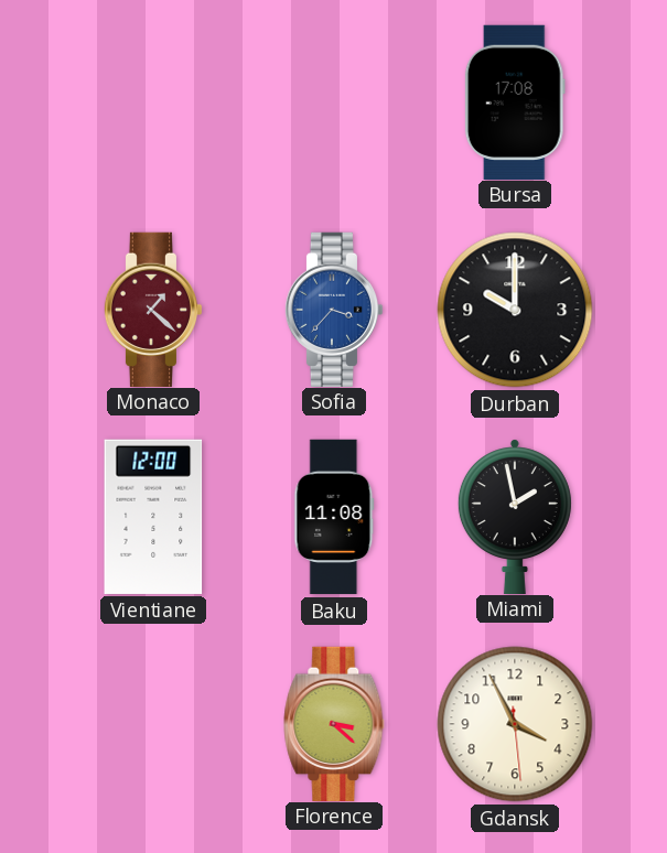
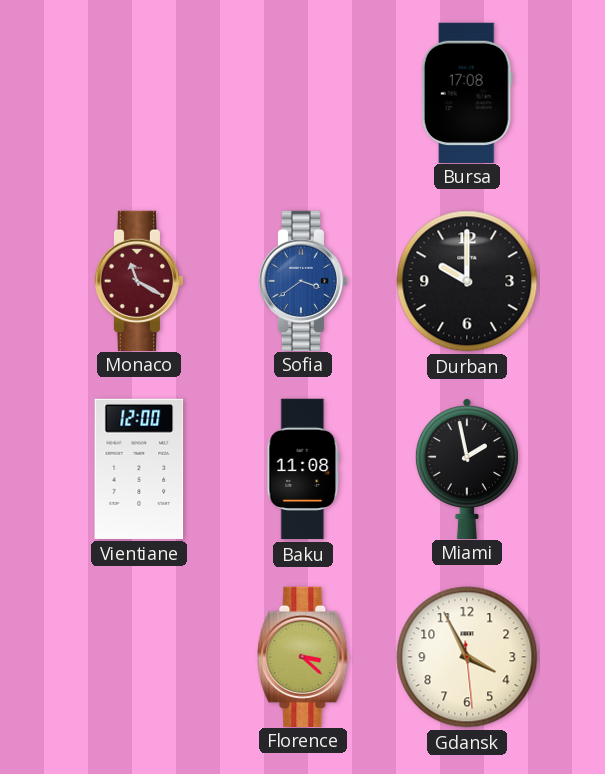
Monaco: 1:22 -> 11:20 (139, 280)
Sofia: 3:37 -> 3:39 (303, 280)
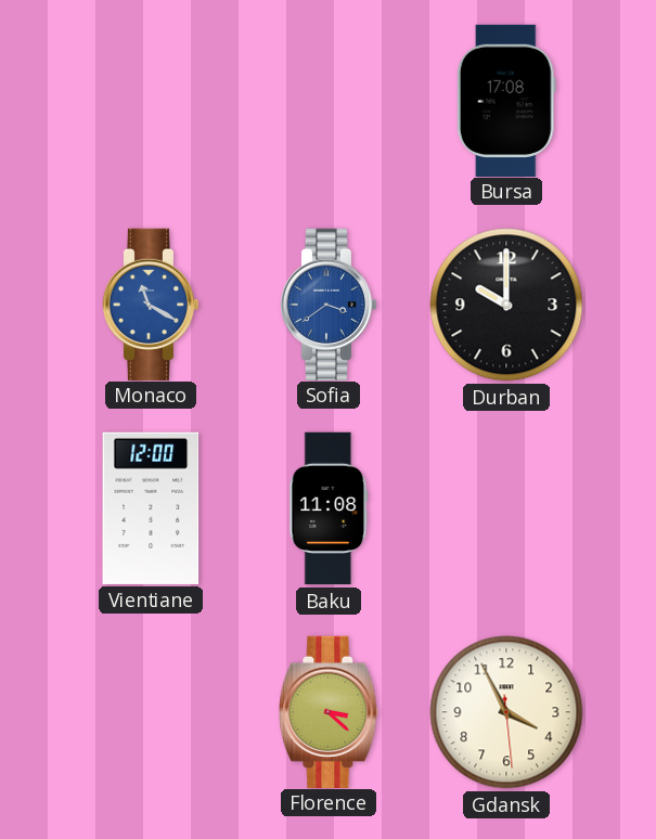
Monaco dial: burgundy -> blue (151, 304)
Miami: 1:58 -> none (467, 468)
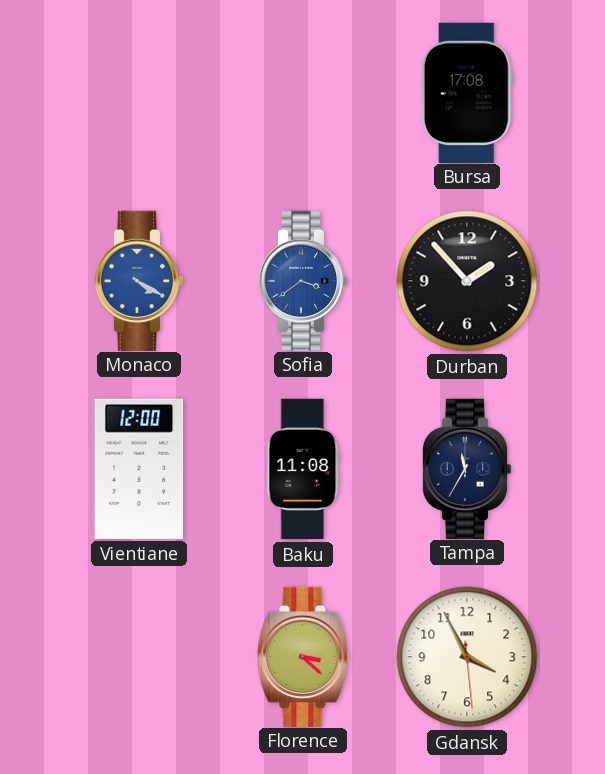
Monaco: 11:20 -> 4:20 (139, 280)
Durban: 10:00 -> 1:53 (467, 281)
Tampa: none -> 11:35 (467, 468)
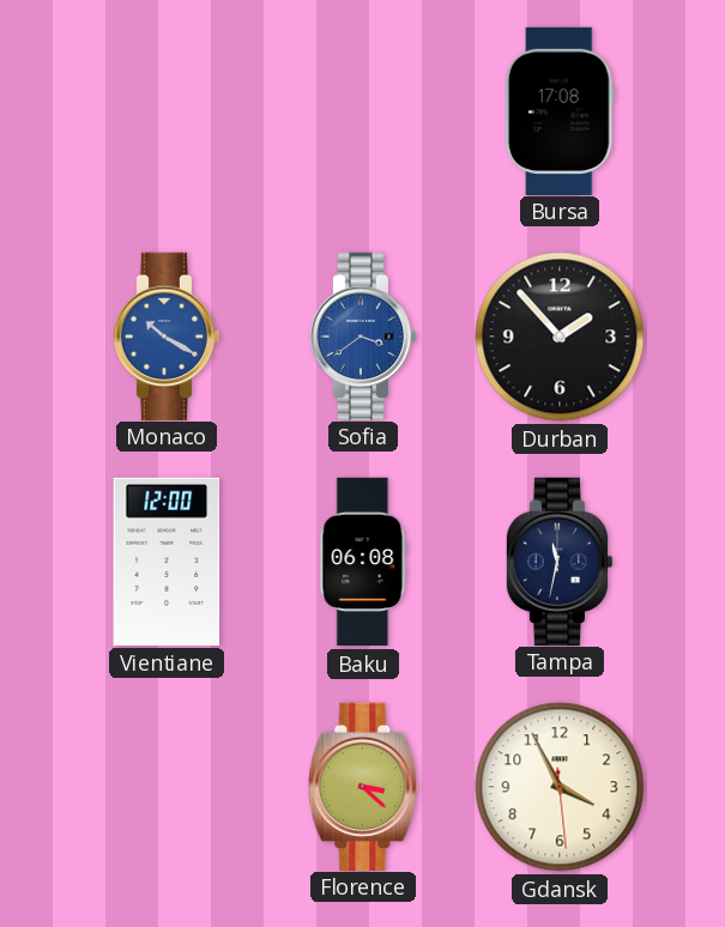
Monaco: 4:20 -> 10:20 (167, 335)
Baku: 11:08 -> 06:08 (363, 562)
Tampa: 11:35 -> 11:32 (560, 561)
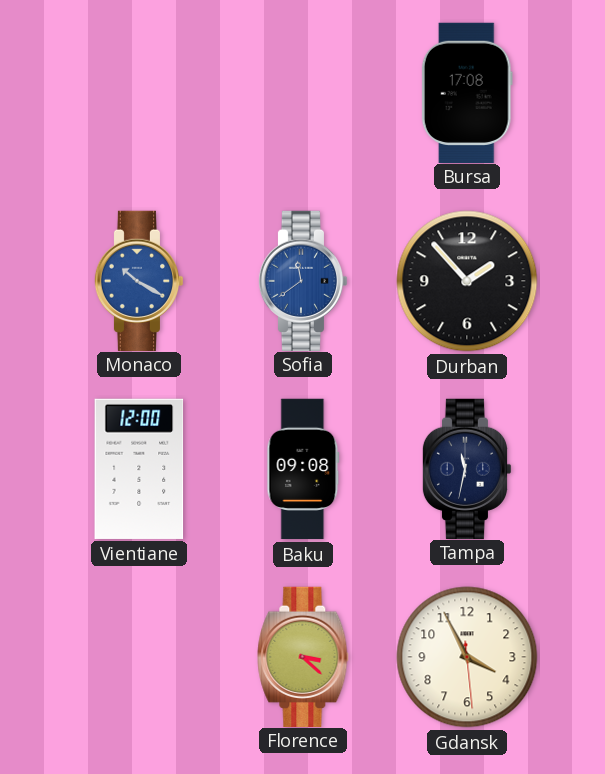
Sofia: 3:39 -> 11:39 (303, 280)
Baku: 06:08 -> 09:08 (303, 469)
